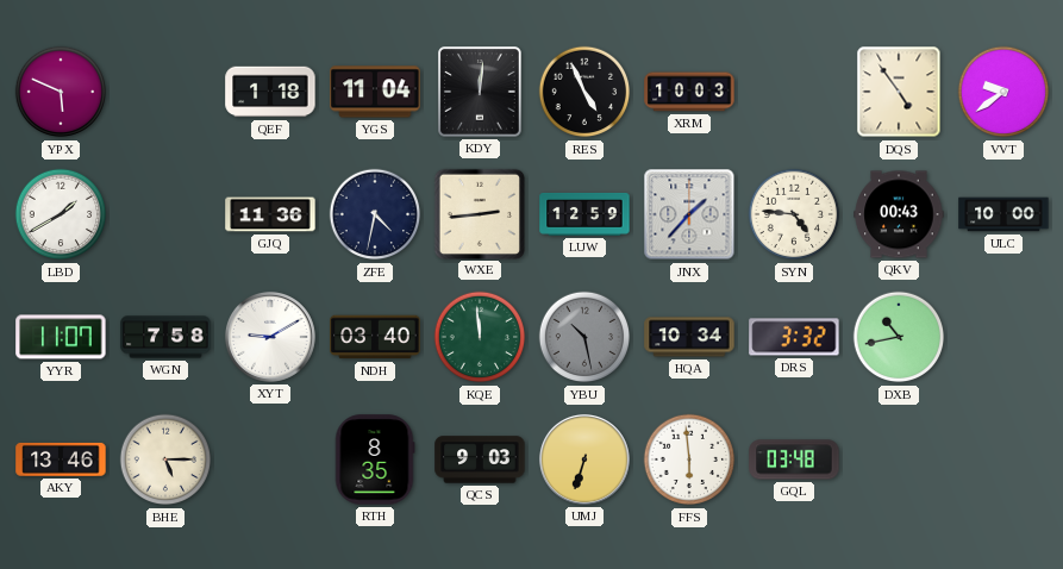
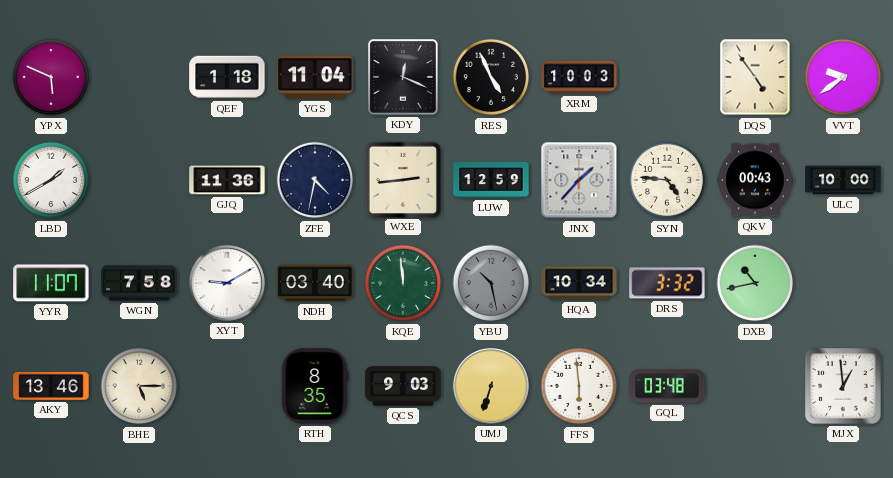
KDY: 12:01 -> 12:19 (403, 77)
MJX: none -> 12:59 (843, 386)
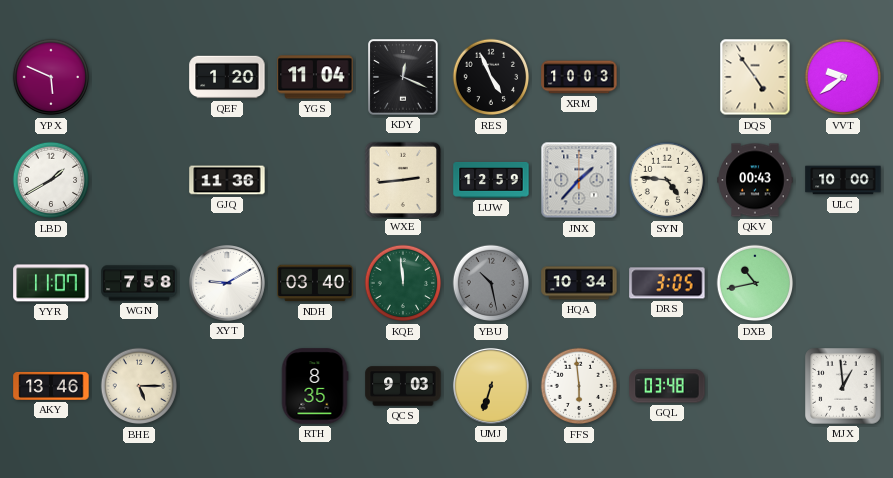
QEF: 1:18 -> 1:20 (227, 77)
ZFE: 4:32 -> none (315, 180)
DRS: 3:32 -> 3:05 (667, 283)
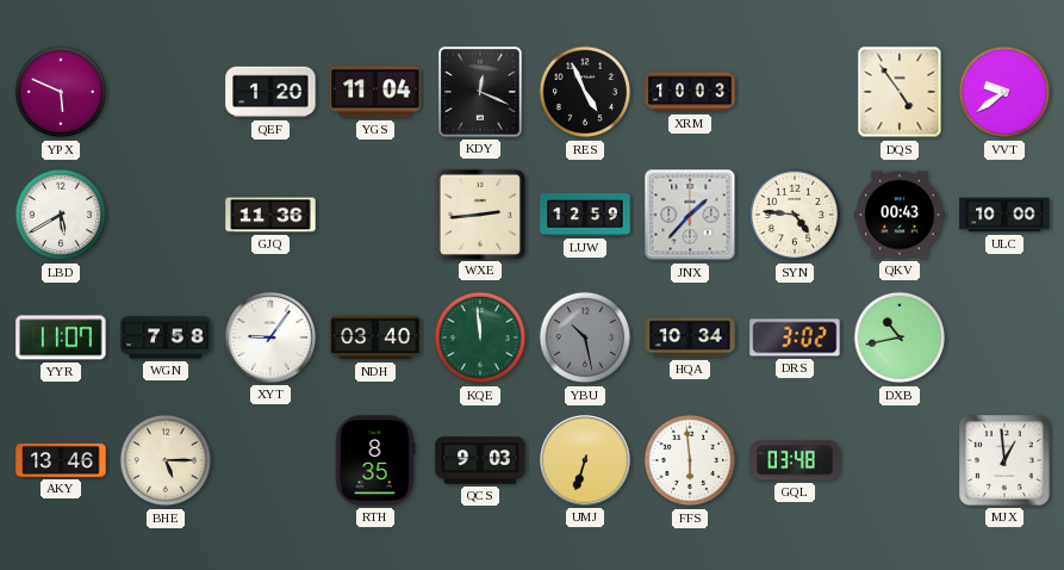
LBD: 1:40 -> 5:40 (61, 215)
XYT: 9:10 -> 9:06 (270, 337)
DRS: 3:05 -> 3:02 (795, 337)
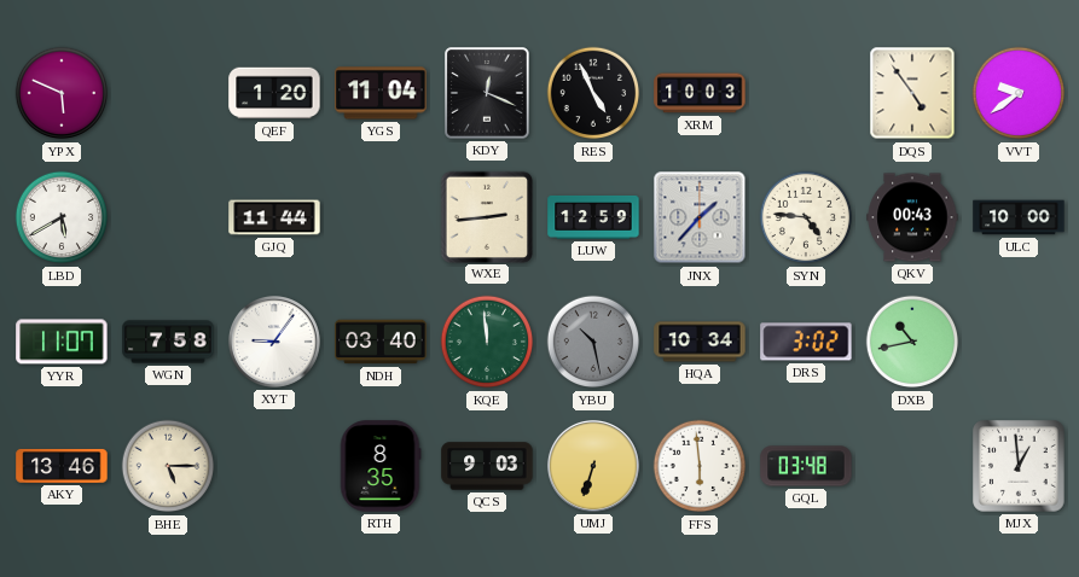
GJQ: 11:36 -> 11:44 (274, 217)
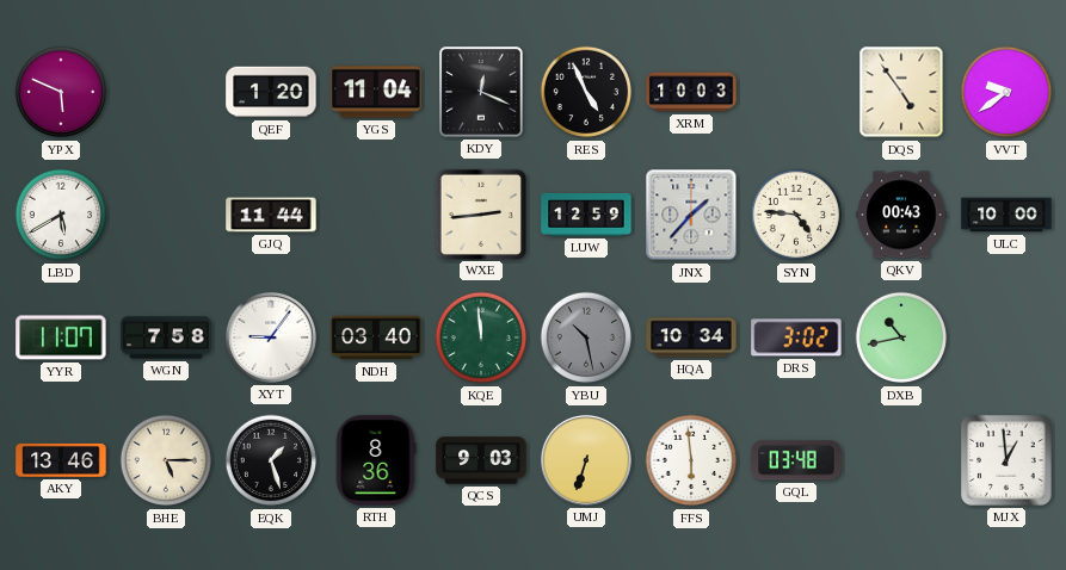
EQK: none -> 1:27 (271, 460)
RTH: 8:35 -> 8:36 (376, 460)
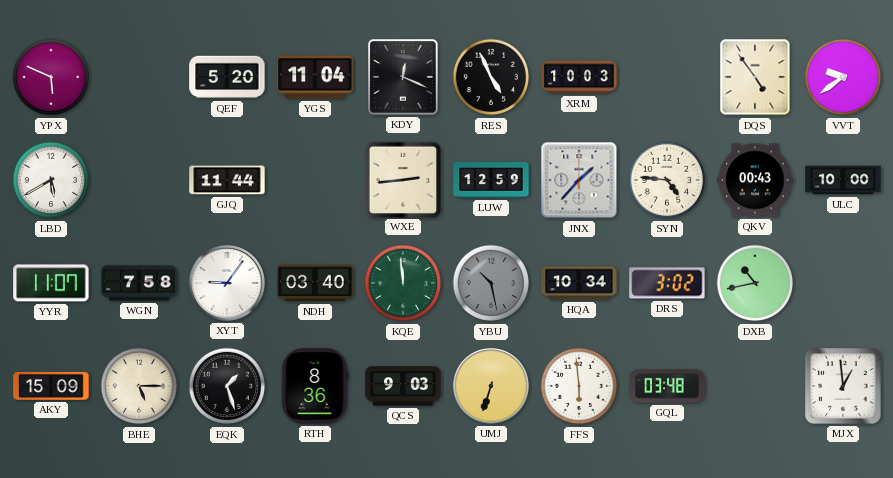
QEF: 1:20 -> 5:20 (227, 77)
AKY: 13:46 -> 15:09 (51, 386)
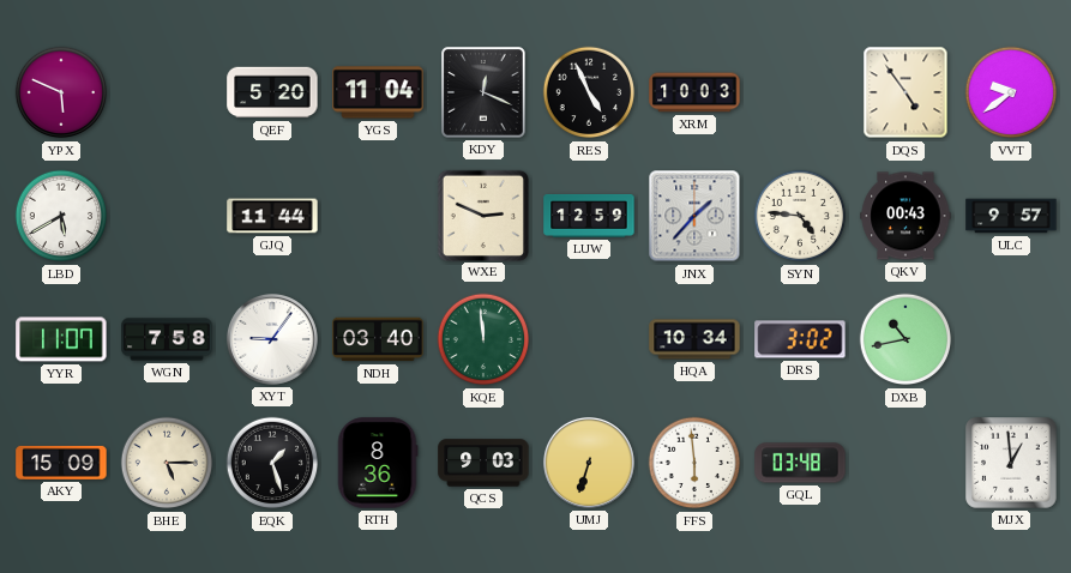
WXE: 2:44 -> 2:49 (482, 215)
ULC: 10:00 -> 9:57 (1011, 216)
YBU: 10:28 -> none (491, 283)
